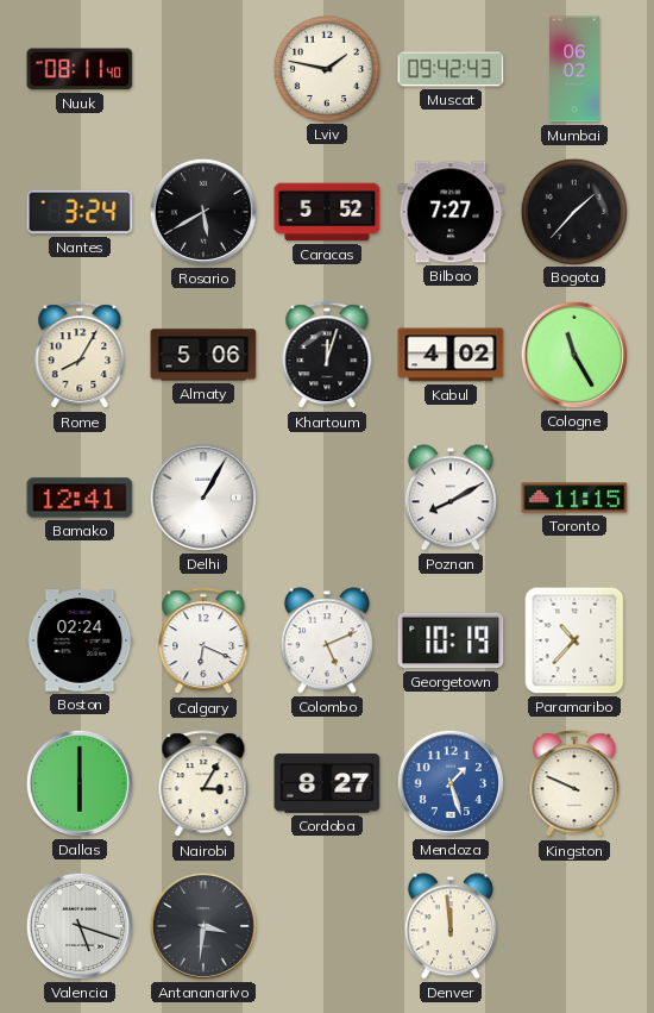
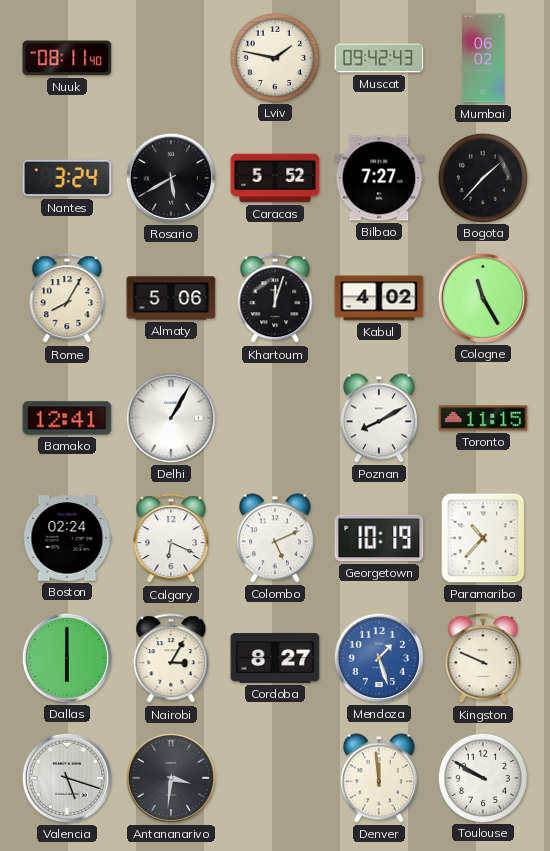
Toulouse: none -> 9:50 (482, 777)
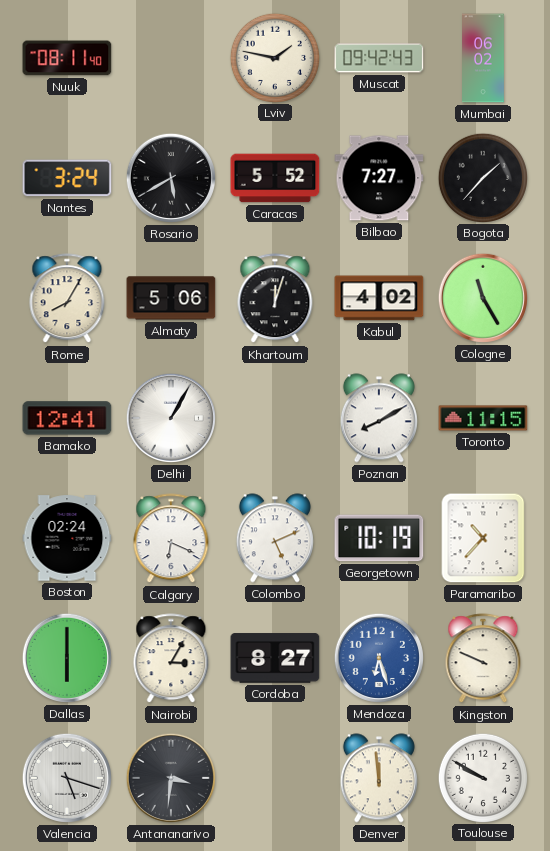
Mendoza: 1:27 -> 6:27 (379, 658)
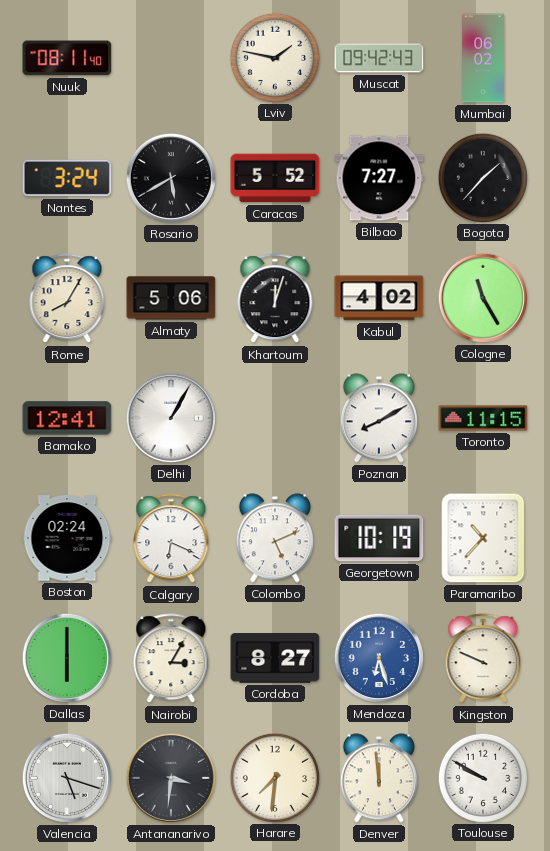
Harare: none -> 7:31 (274, 777)
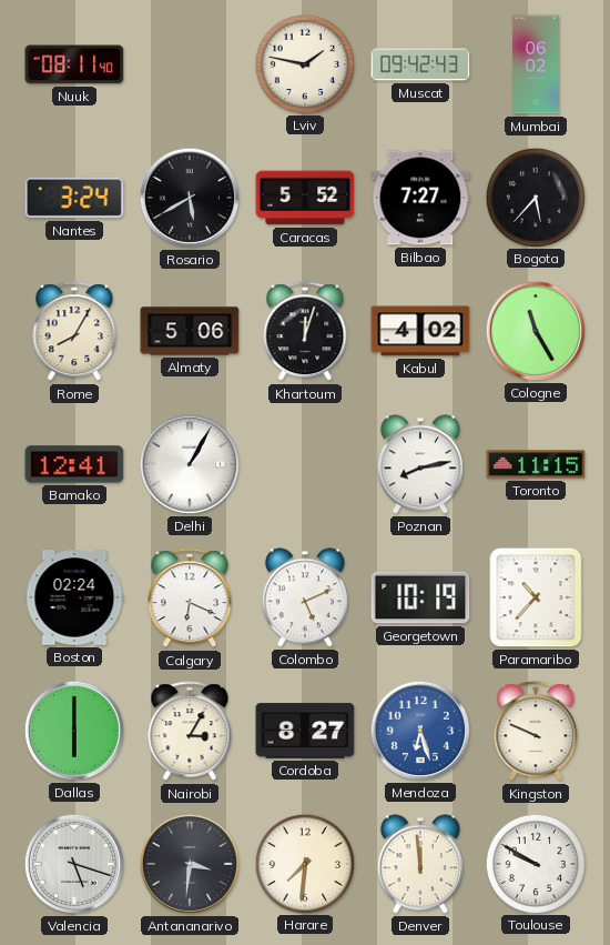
Bogota: 1:37 -> 5:37 (535, 197)
Poznan: 8:10 -> 8:13 (420, 464)
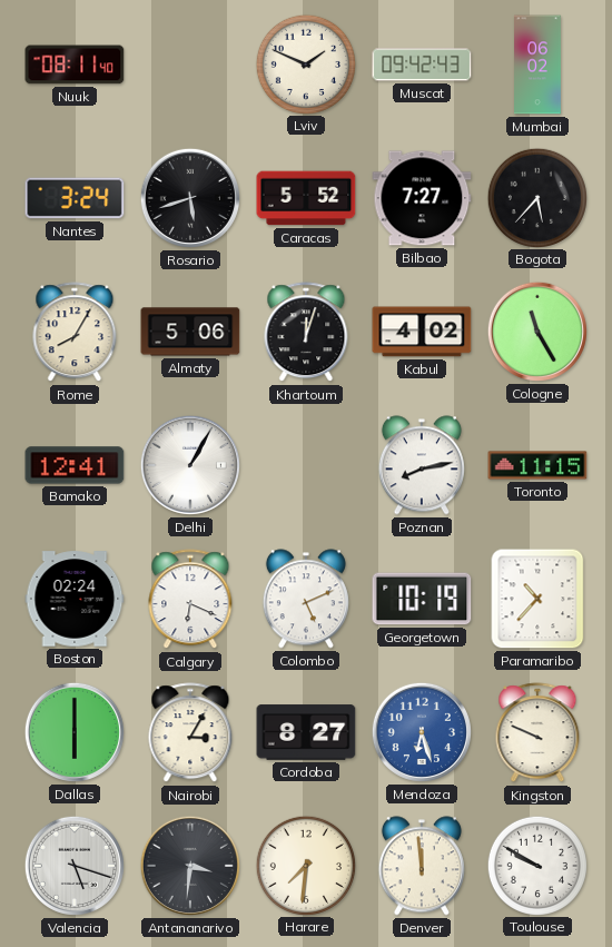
Lviv: 1:47 -> 1:49 (305, 63)
Rosario: 5:40 -> 5:42 (190, 198)
